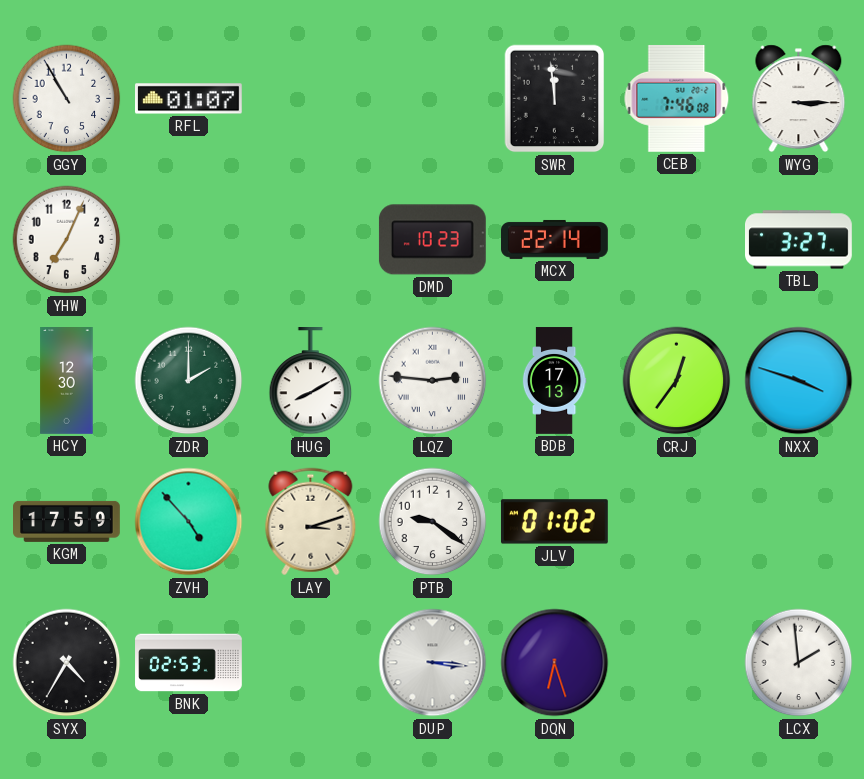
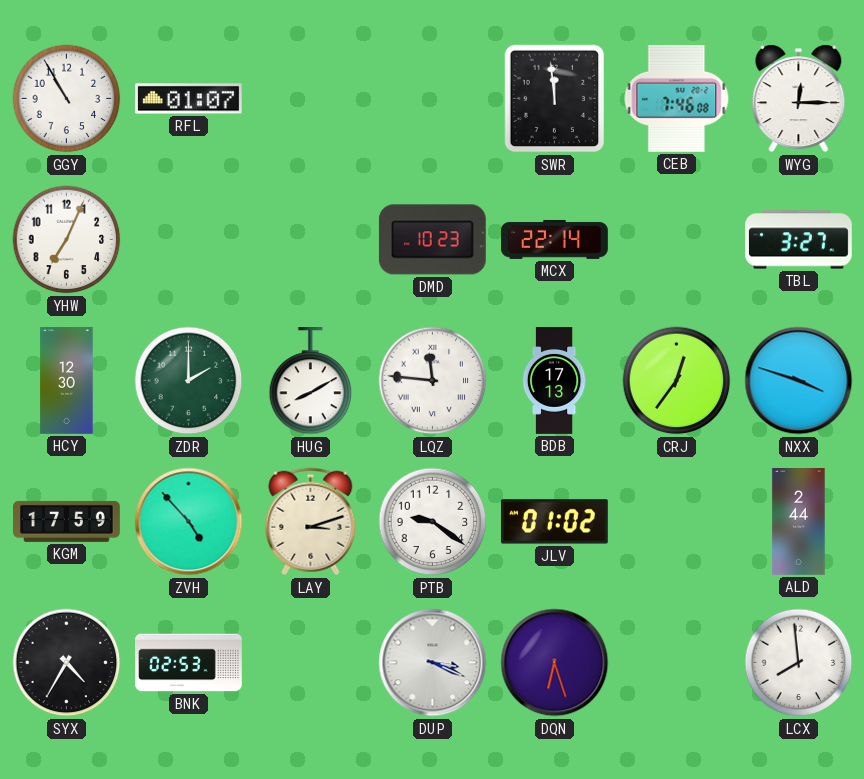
WYG: 3:15 -> 12:15 (799, 99)
LQZ: 2:46 -> 11:46 (433, 381)
ALD: none -> 2:44 (799, 522)
DUP: 3:16 -> 3:19 (433, 663)
LCX: 1:59 -> 7:59 (799, 663)
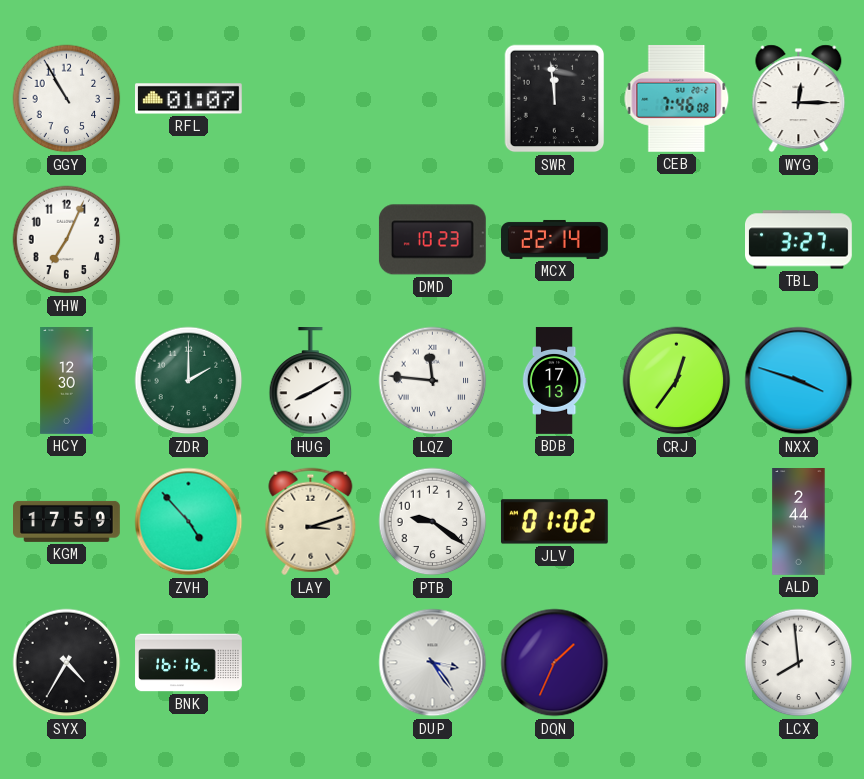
BNK: 02:53 -> 16:16 (189, 663)
DUP: 3:19 -> 3:24 (433, 663)
DQN: 6:27 -> 1:34 (555, 663)
